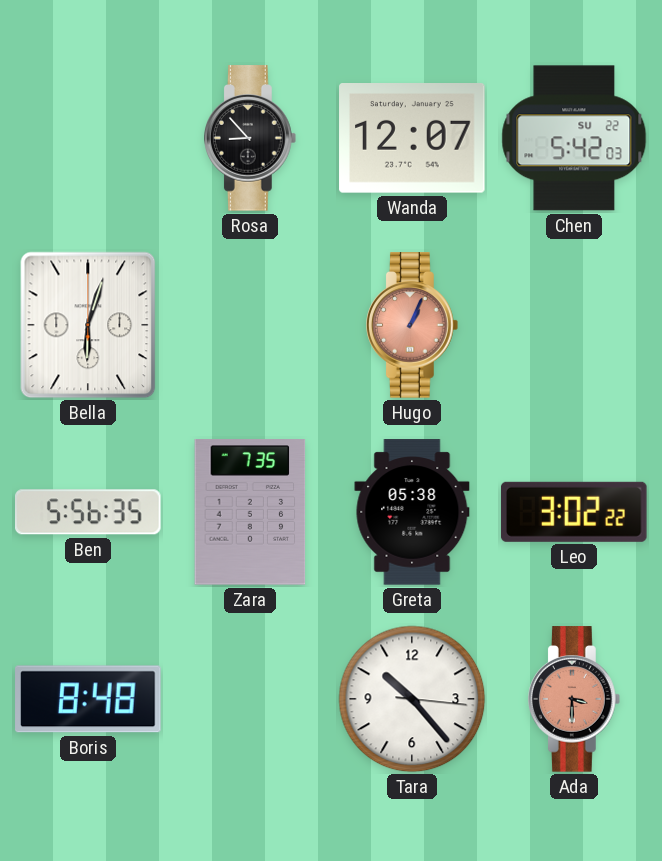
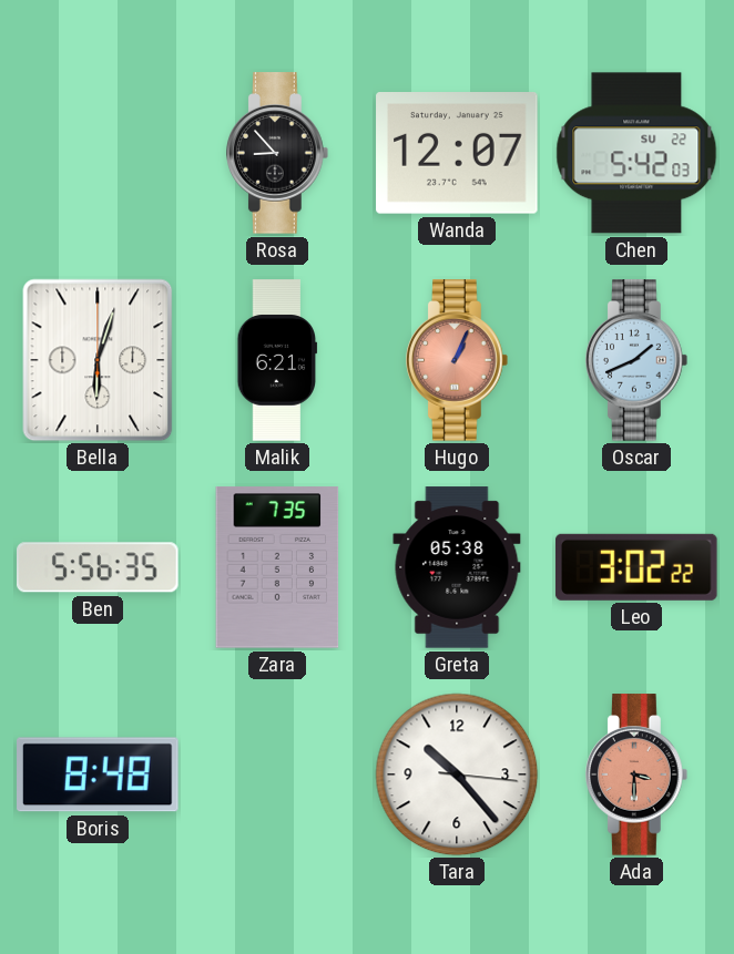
Malik: none -> 6:21 (277, 360)
Oscar: none -> 1:41 (638, 360)
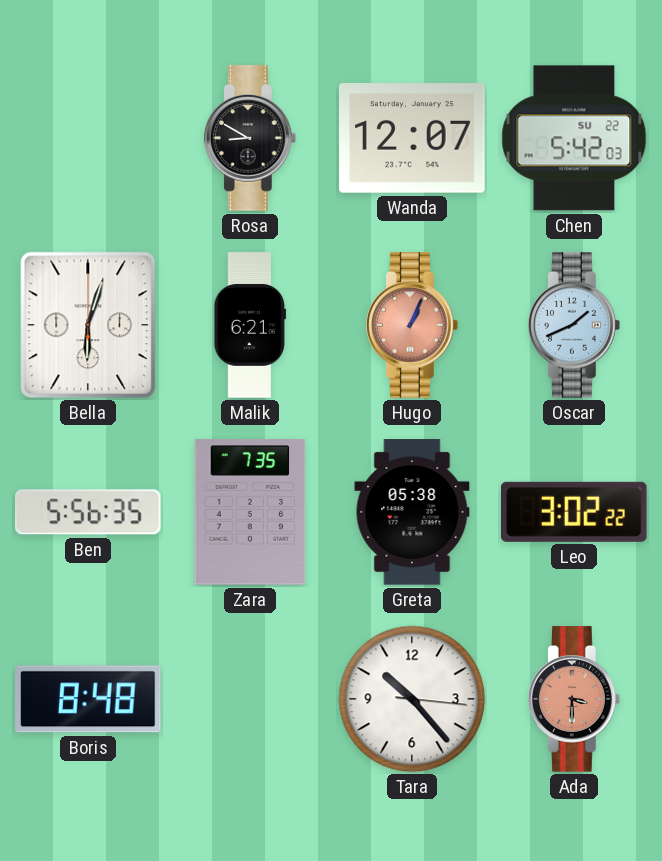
Rosa: 8:53 -> 8:50 (251, 138)
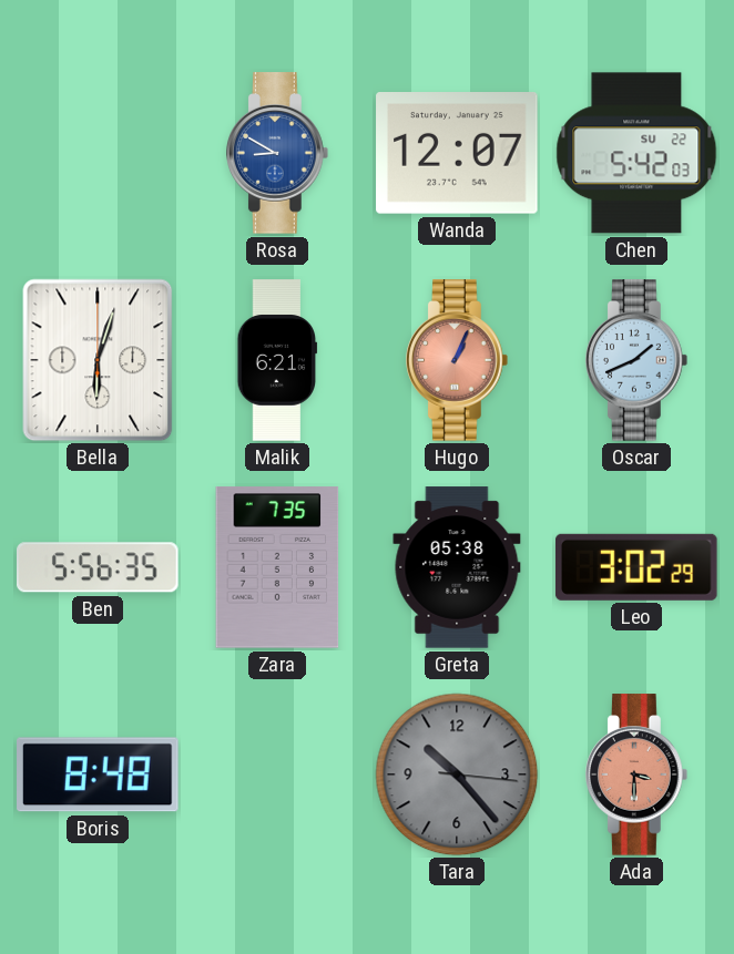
Rosa dial: black -> blue (278, 153)
Leo: 3:02:22 -> 3:02:29 (636, 567)
Tara dial: white -> grey (457, 775)
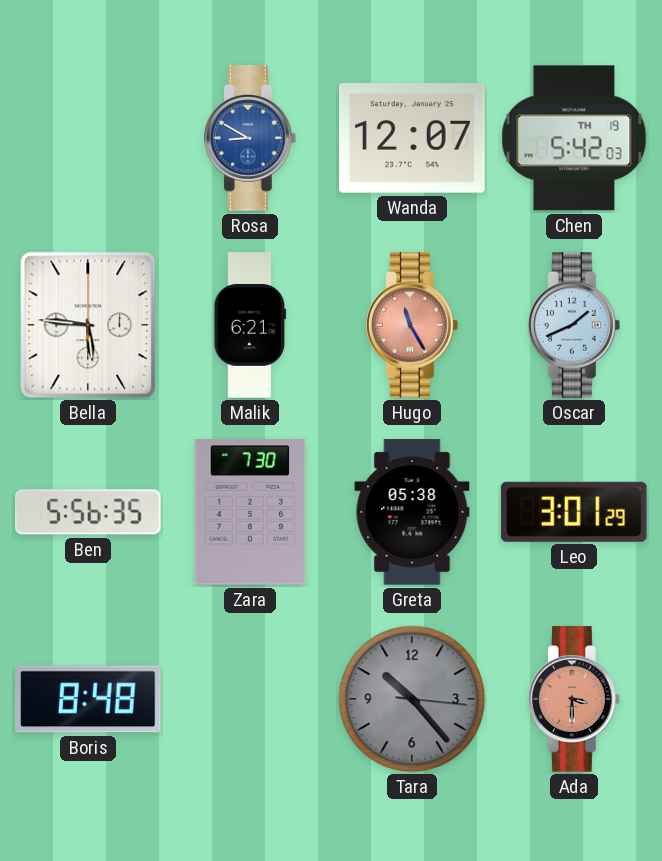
Chen date: SU 22 -> TH 19 (574, 138)
Bella: 6:03 -> 5:46 (88, 325)
Hugo: 1:04 -> 11:25 (413, 325)
Zara: 7:35 -> 7:30 (250, 512)
Leo: 3:02 -> 3:01 (574, 512)
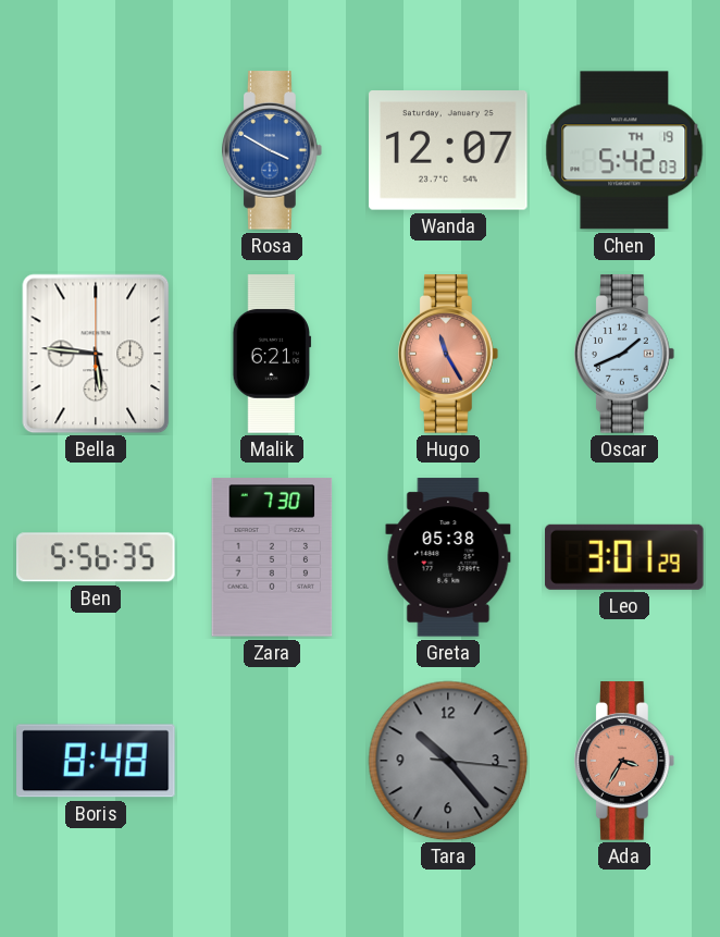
Rosa: 8:50 -> 3:50 (273, 150)
Ada: 3:30 -> 3:35 (625, 761)
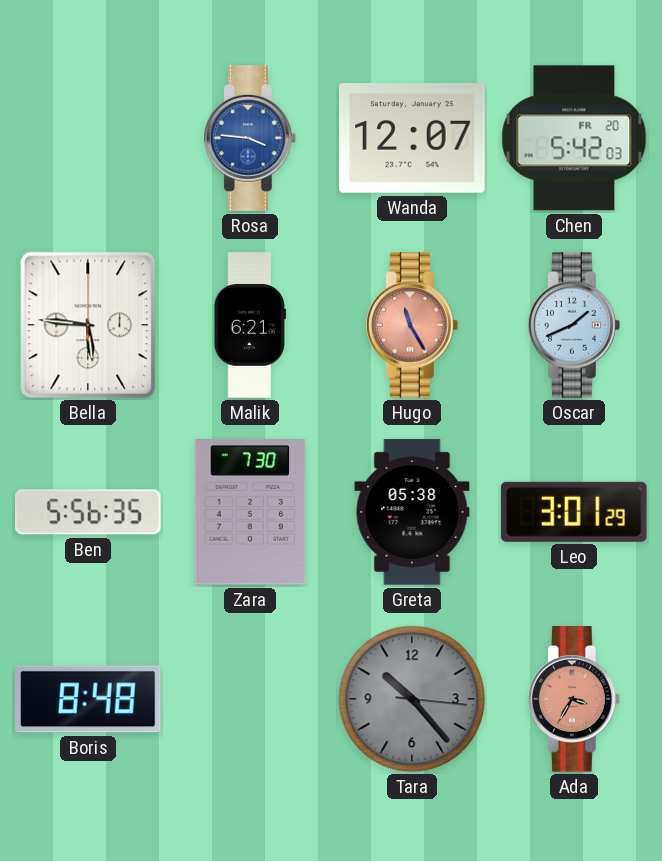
Rosa: 3:50 -> 3:46 (251, 138)
Chen date: TH 19 -> FR 20 (574, 138)
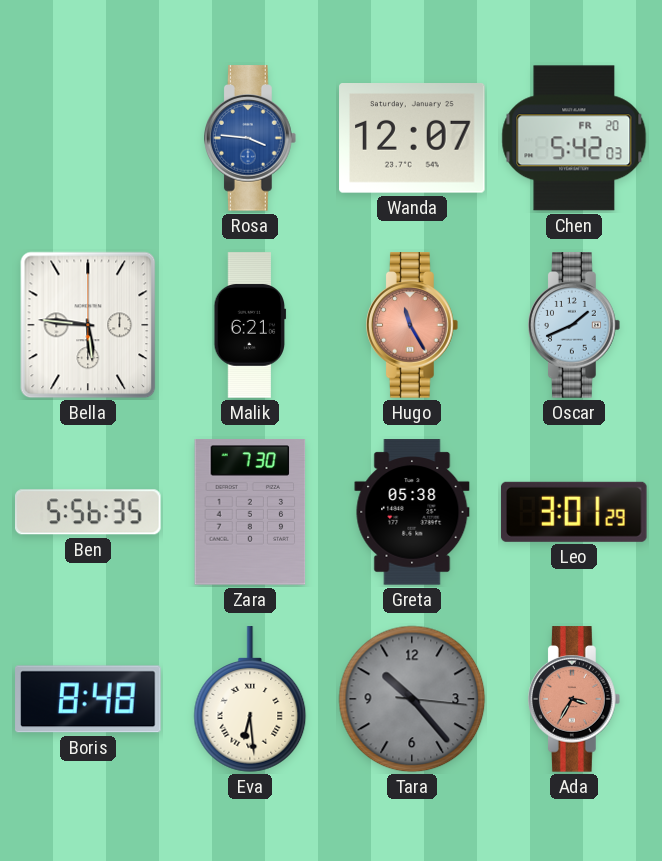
Eva: none -> 6:29 (250, 699)
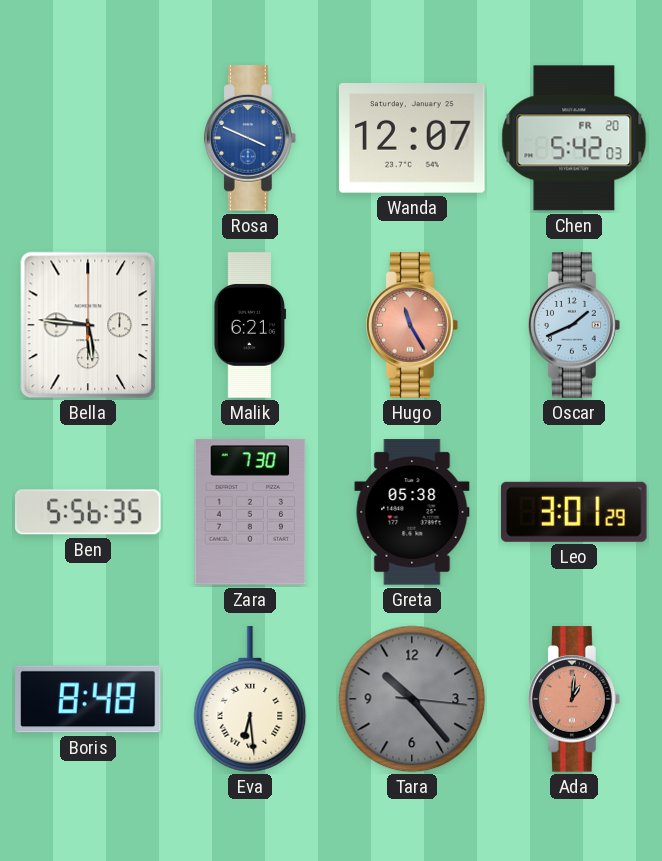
Rosa: 3:46 -> 3:49 (251, 138)
Ada: 3:35 -> 1:01 (575, 699)
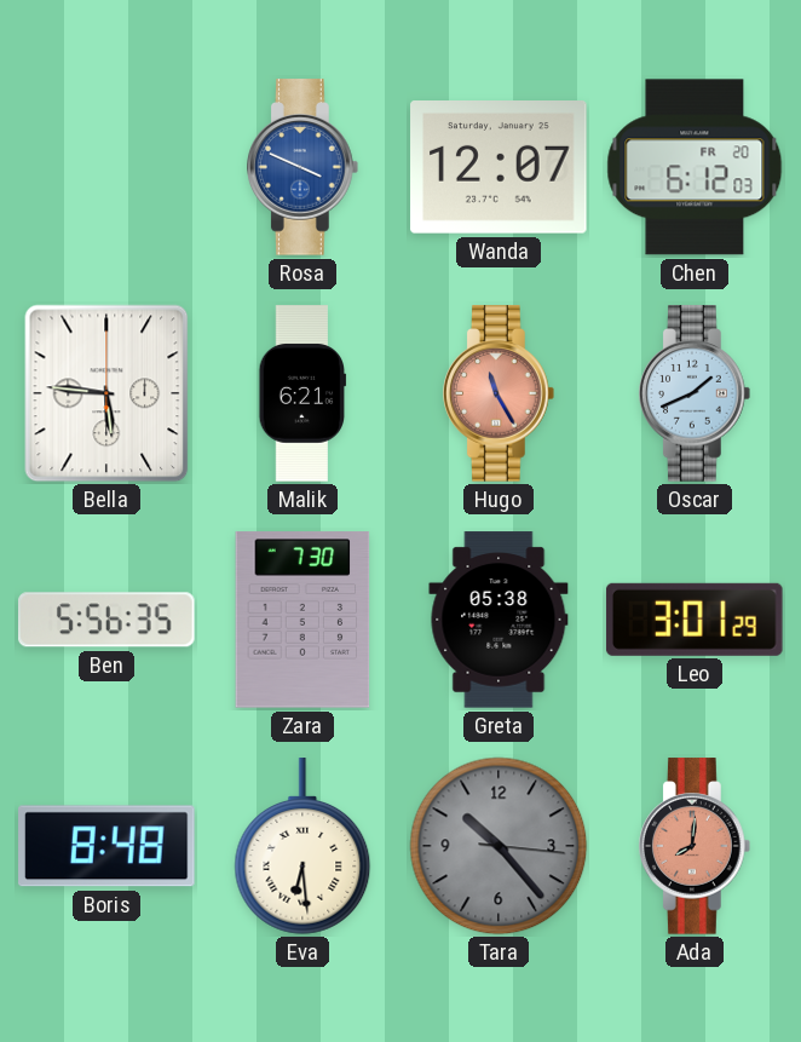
Chen: 5:42 -> 6:12 (695, 167)
Ada: 1:01 -> 8:01 (696, 846)
